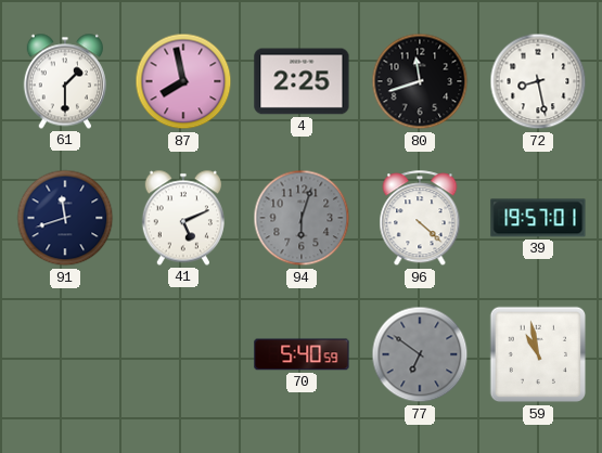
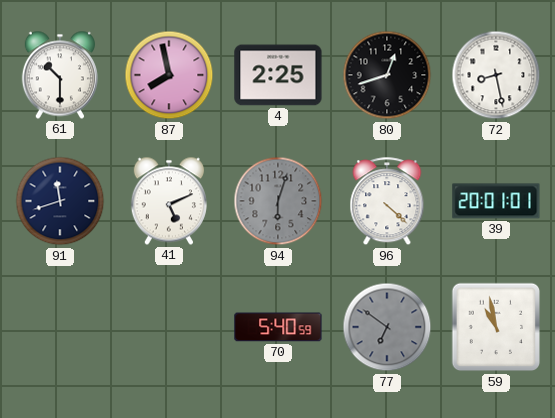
61: 1:30 -> 10:30 (60, 75)
80: 11:42 -> 12:42 (387, 75)
39: 19:57 -> 20:01 (496, 201)
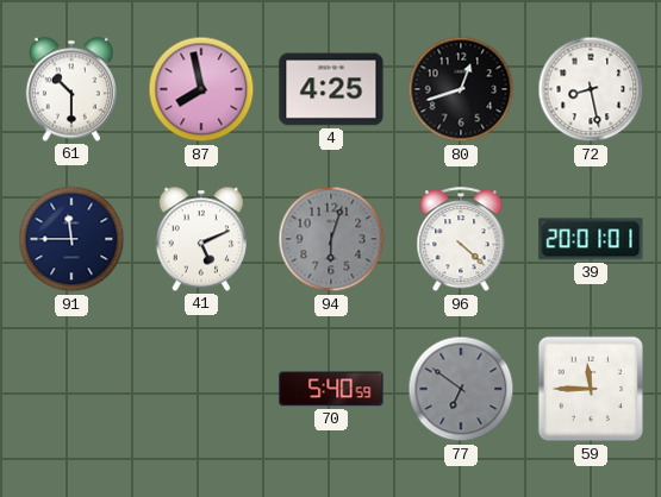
4: 2:25 -> 4:25 (331, 89)
91: 11:42 -> 11:45 (71, 239)
59: 10:58 -> 11:45 (591, 389)
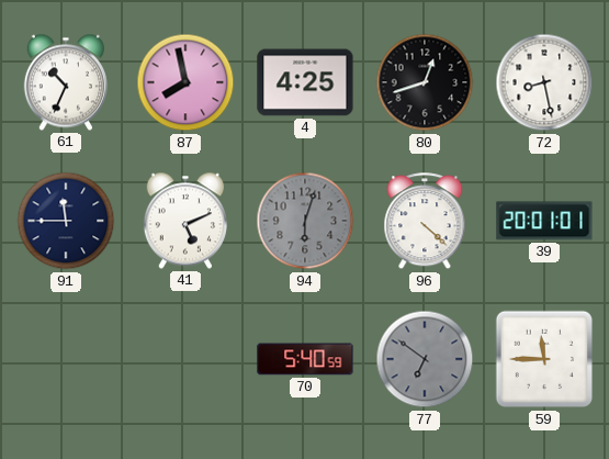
61: 10:30 -> 10:34 (66, 82)
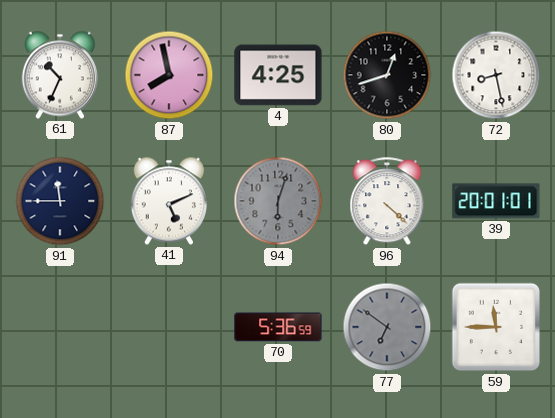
70: 5:40 -> 5:36 (278, 327)
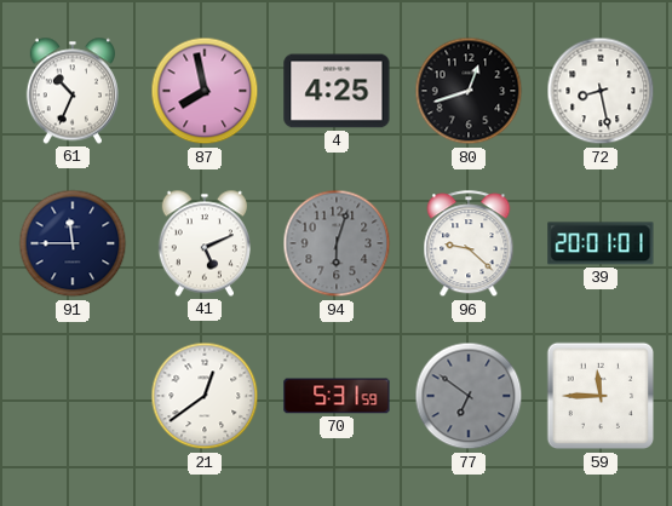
96: 4:22 -> 9:22 (469, 245)
21: none -> 12:39 (205, 396)
70: 5:36 -> 5:31 (337, 396)
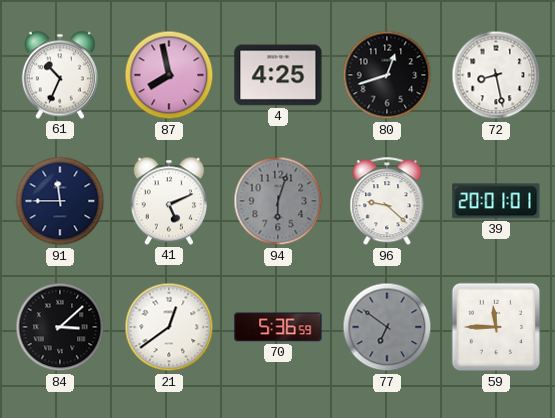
84: none -> 3:08 (60, 327)
70: 5:31 -> 5:36 (278, 327)
